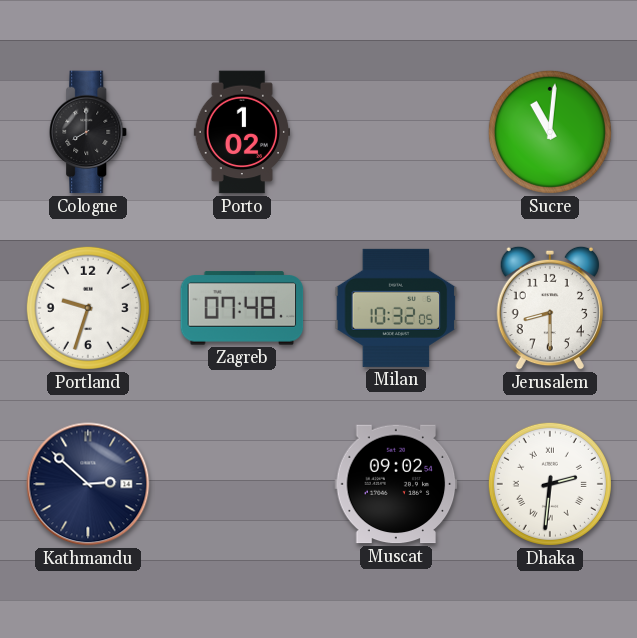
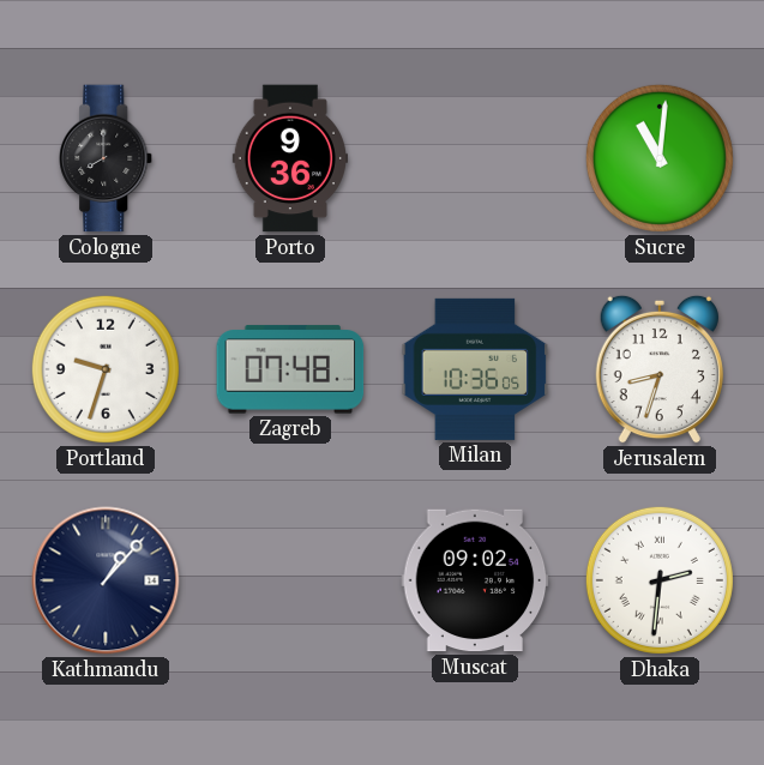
Porto: 1:02 -> 9:36 (289, 158)
Milan: 10:32 -> 10:36 (475, 369)
Jerusalem: 8:30 -> 8:33 (660, 369)
Kathmandu: 2:52 -> 1:07 (106, 580)
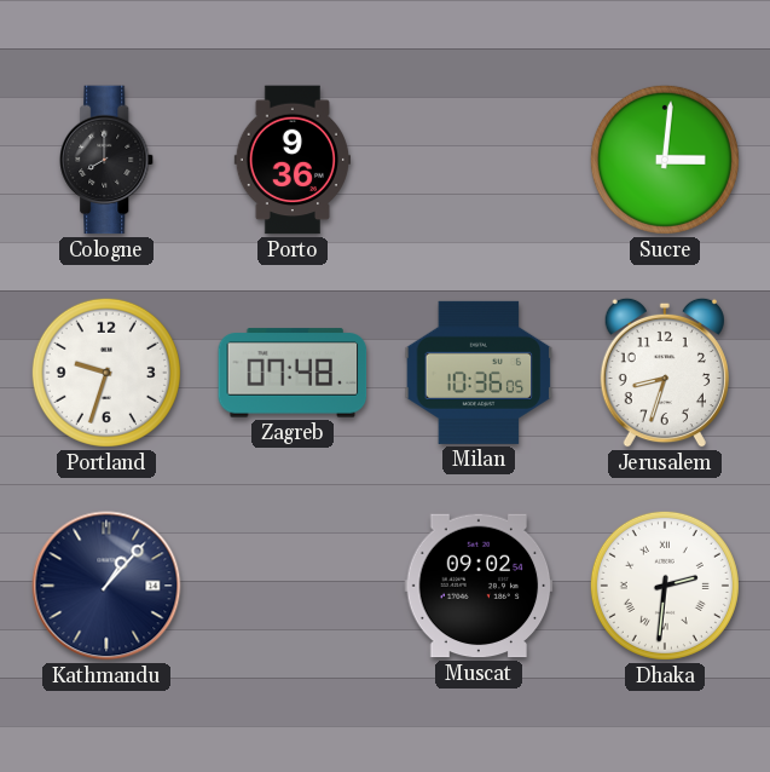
Sucre: 11:01 -> 3:01 (665, 160)
